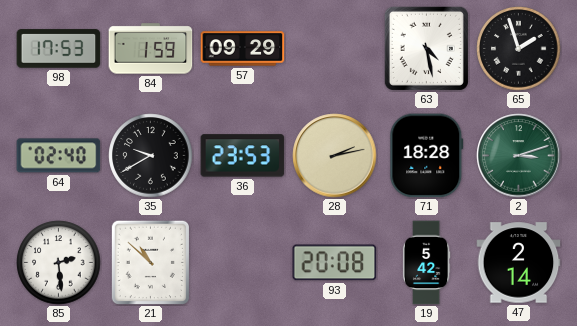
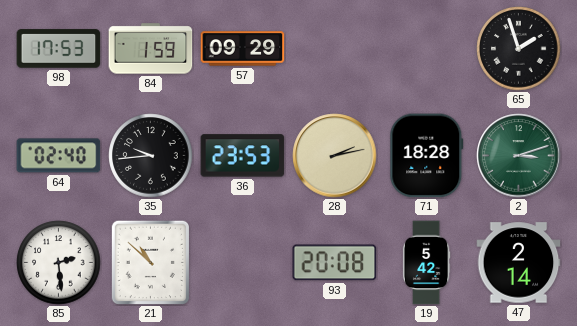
63: 4:28 -> none (426, 48)
35: 9:40 -> 9:44 (151, 156)
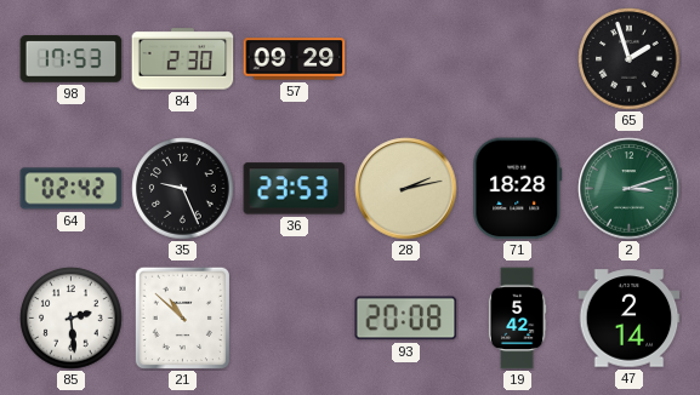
84: 1:59 -> 2:30 (183, 59)
64: 02:40 -> 02:42 (72, 189)
35: 9:44 -> 9:26 (183, 189)
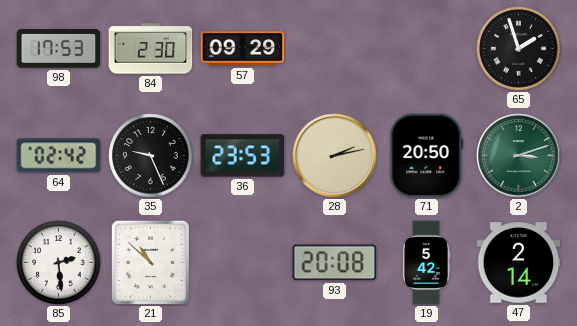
71: 18:28 -> 20:50 (427, 156)
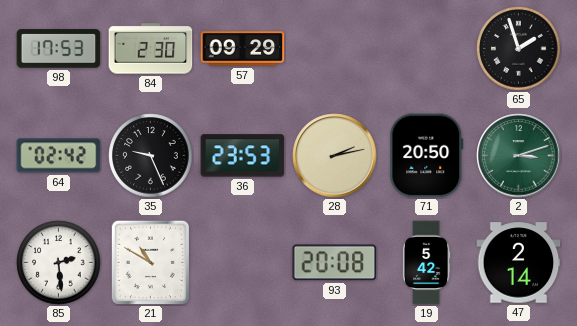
21: 10:52 -> 10:50 (150, 262)
